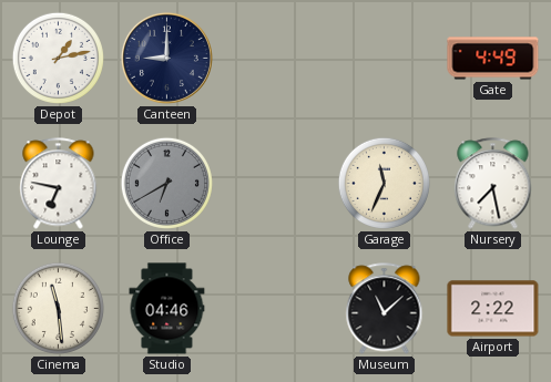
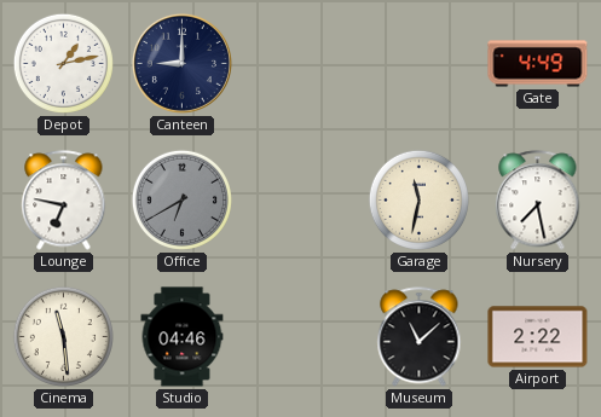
Garage: 11:34 -> 11:32 (418, 199)
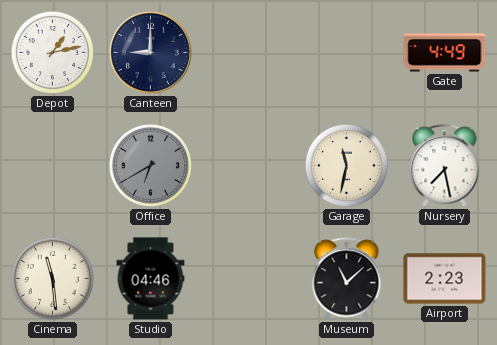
Lounge: 6:47 -> none (64, 201)
Airport: 2:22 -> 2:23 (445, 279)
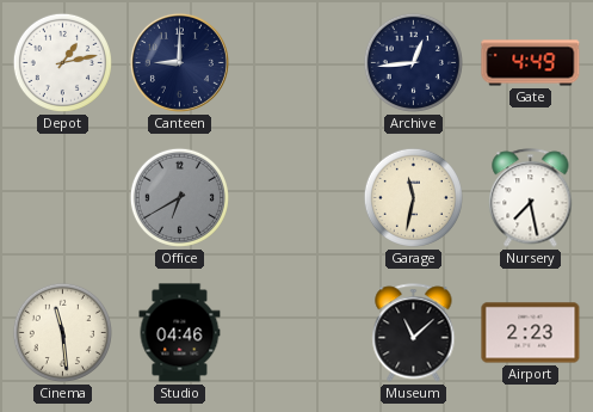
Archive: none -> 12:44 (413, 62)
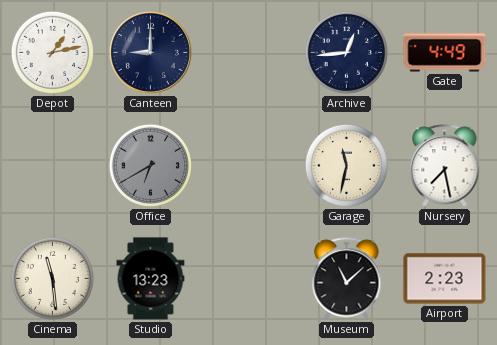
Studio: 04:46 -> 13:23 (151, 279)
